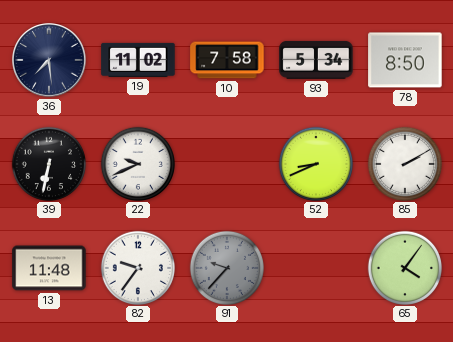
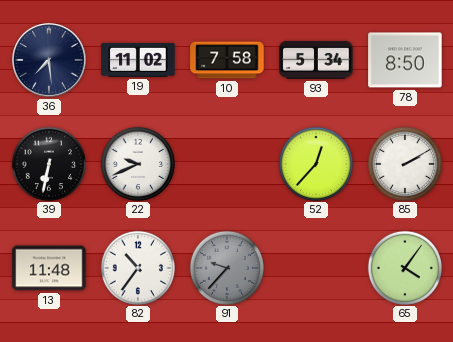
52: 8:41 -> 12:37 (315, 163)
82: 9:36 -> 10:36 (137, 267)
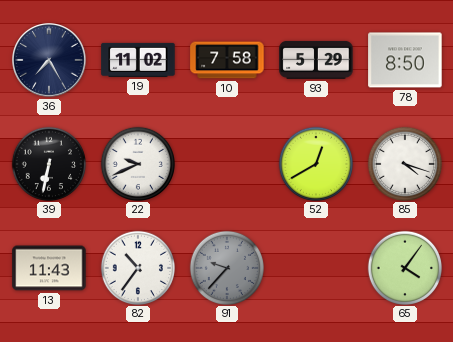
36: 7:29 -> 7:25 (50, 61)
93: 5:34 -> 5:29 (316, 60)
52: 12:37 -> 12:40 (315, 163)
85: 2:10 -> 4:18 (404, 163)
13: 11:48 -> 11:43 (49, 268)
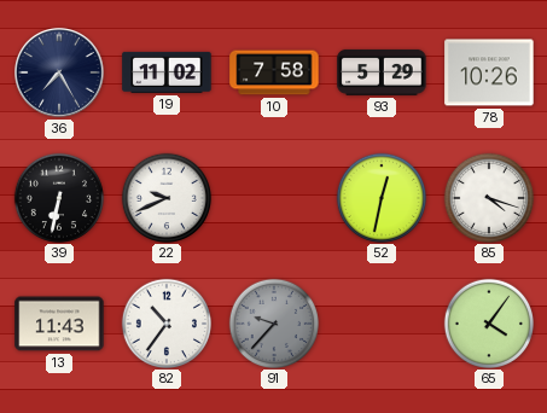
78: 8:50 -> 10:26 (489, 72)
52: 12:40 -> 12:32 (380, 197)
